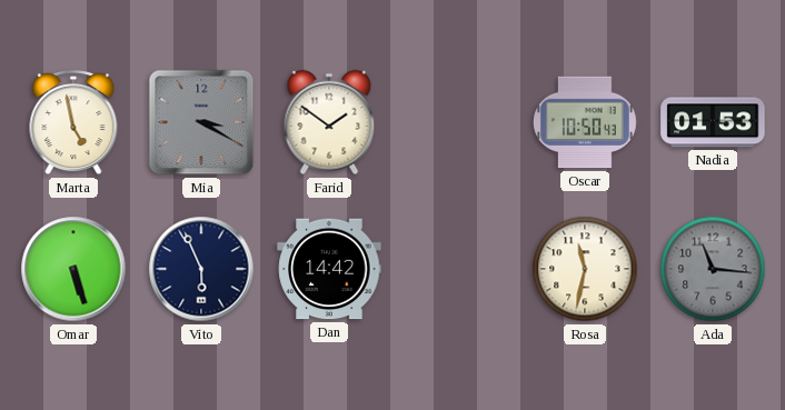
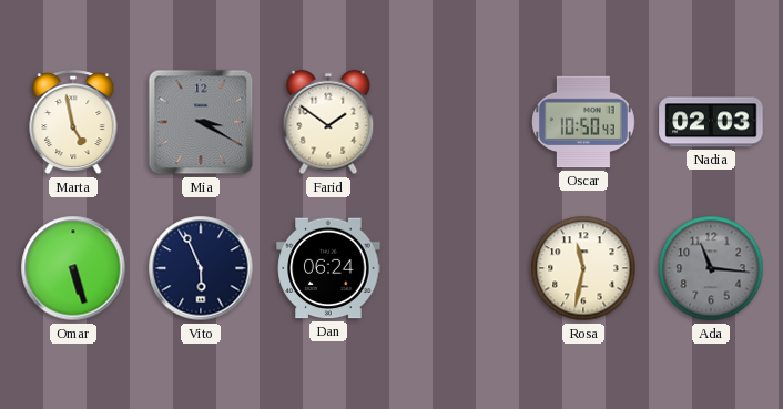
Nadia: 01:53 -> 02:03 (711, 122)
Dan: 14:42 -> 06:24 (328, 268)
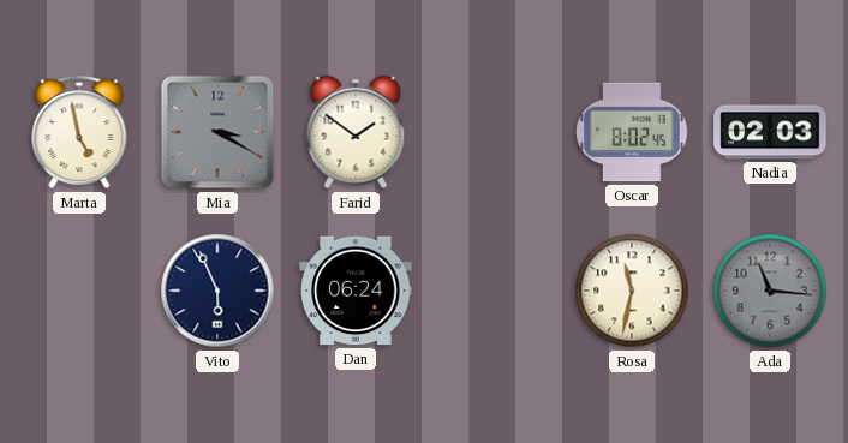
Oscar: 10:50 -> 8:02 (632, 132)
Omar: 5:27 -> none (73, 268)
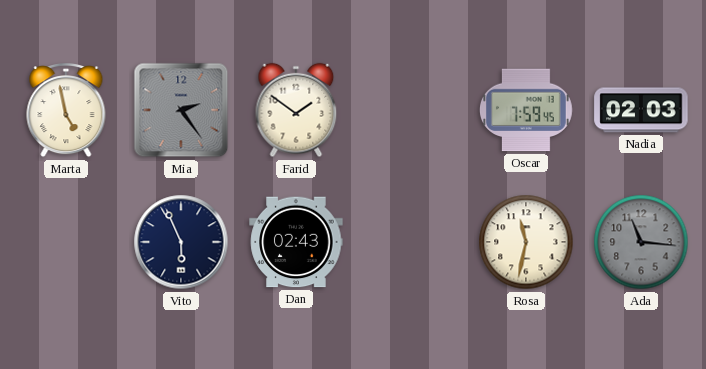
Mia: 3:20 -> 2:24 (181, 110)
Oscar: 8:02 -> 7:59 (526, 110)
Dan: 06:24 -> 02:43 (296, 242)
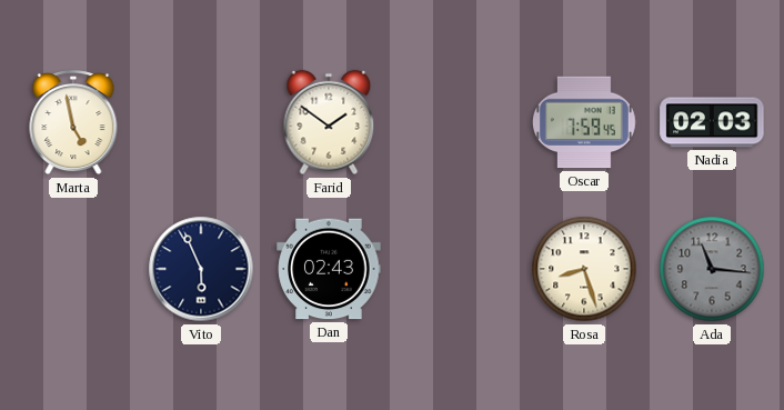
Mia: 2:24 -> none (181, 110)
Rosa: 11:32 -> 8:27 (584, 269)
